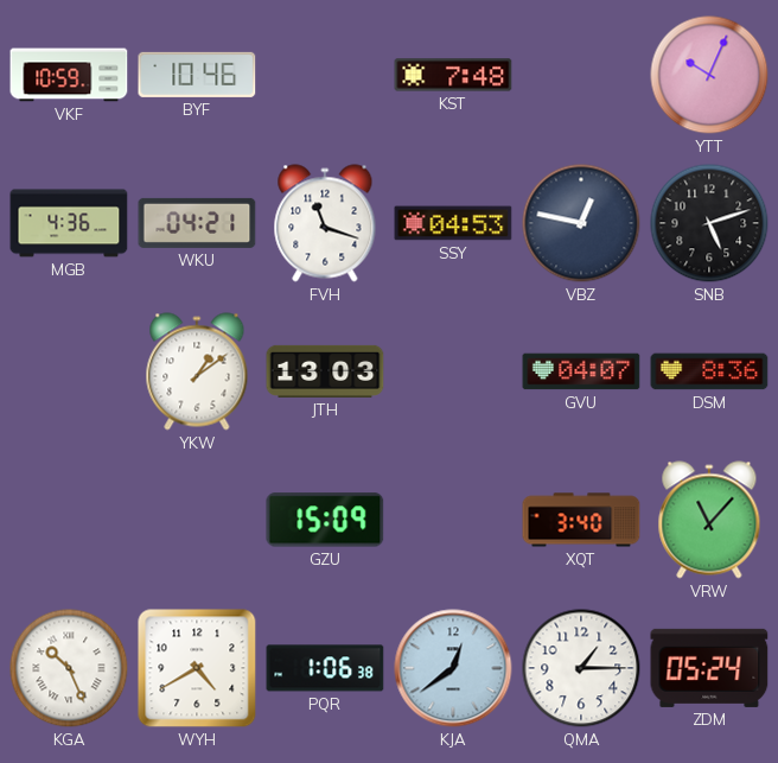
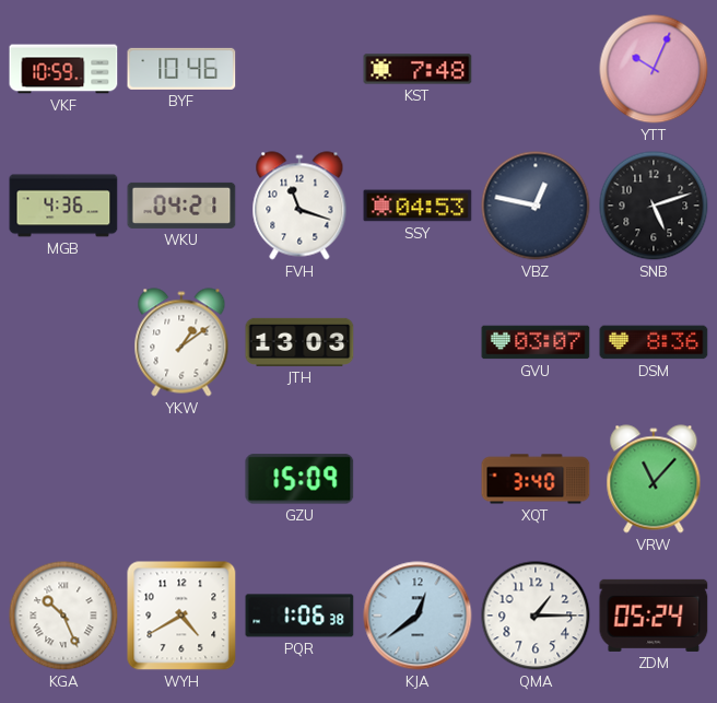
GVU: 04:07 -> 03:07 (536, 342)
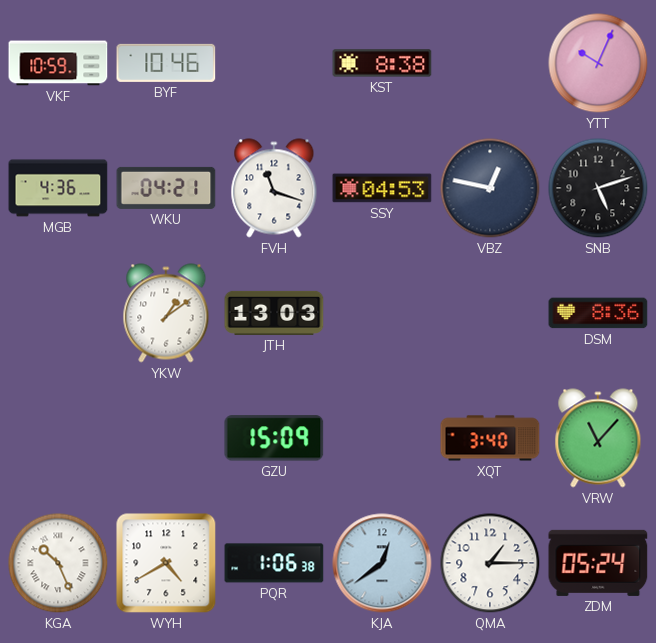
KST: 7:48 -> 8:38 (382, 63)
GVU: 03:07 -> none (536, 342)
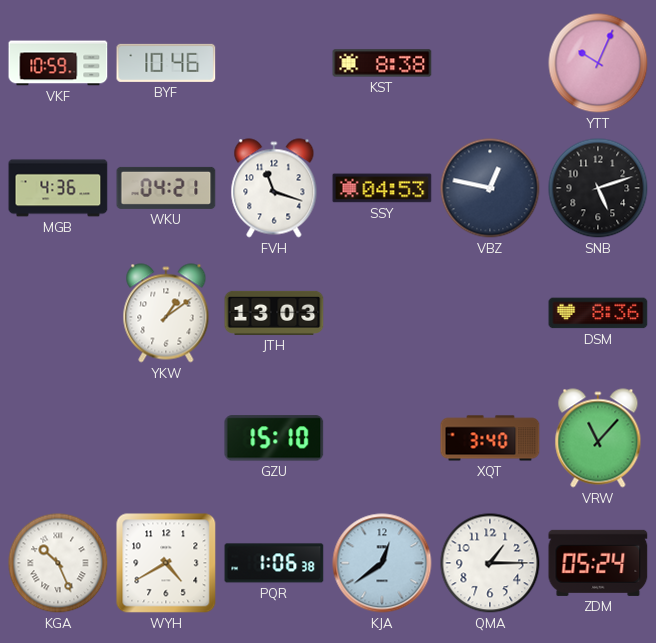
GZU: 15:09 -> 15:10 (274, 438)
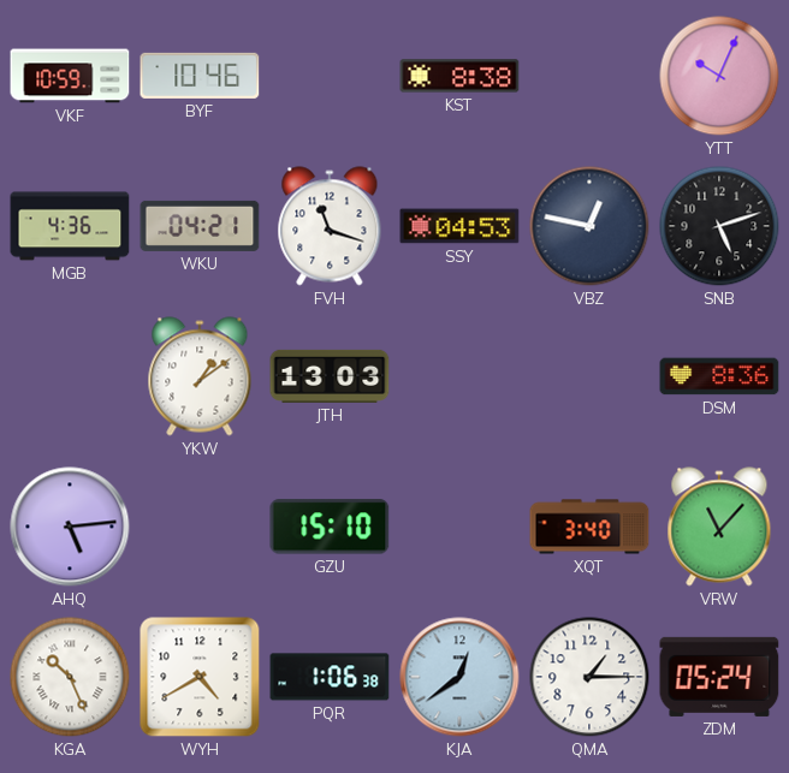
AHQ: none -> 5:14 (70, 527)
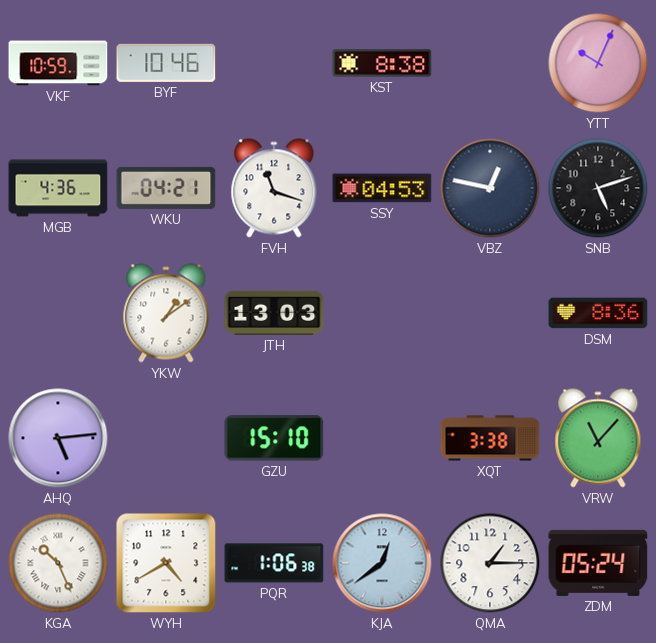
XQT: 3:40 -> 3:38 (490, 438)
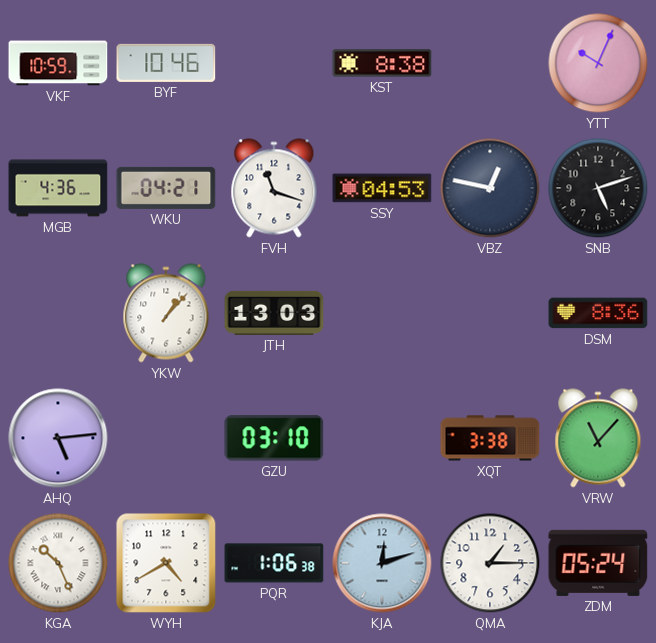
YKW: 1:09 -> 1:07 (166, 313)
GZU: 15:10 -> 03:10 (274, 438)
KJA: 12:39 -> 12:12 (382, 563)
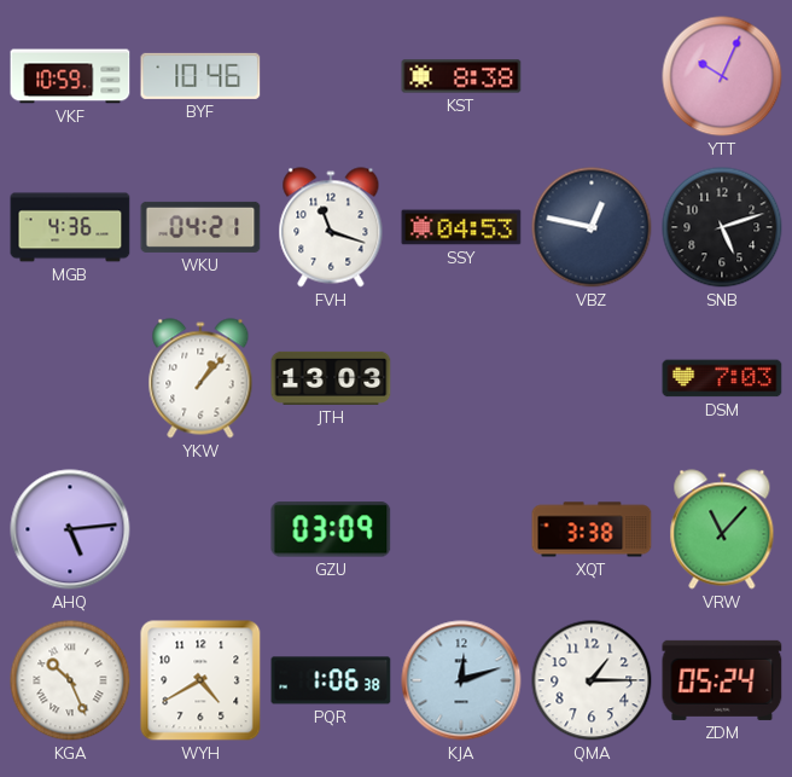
DSM: 8:36 -> 7:03 (722, 378)
GZU: 03:10 -> 03:09 (331, 529)
